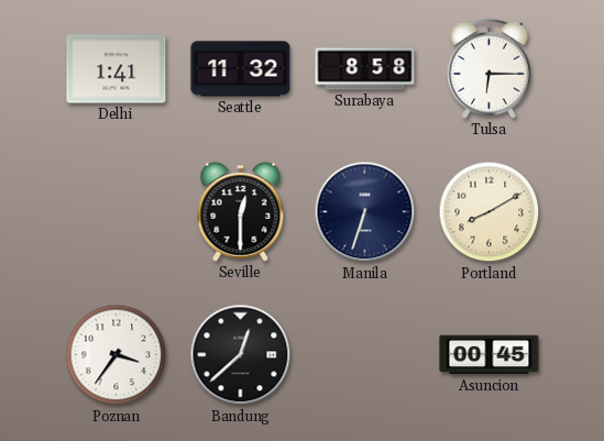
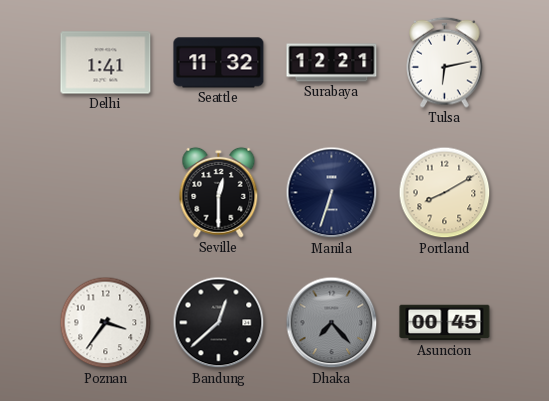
Surabaya: 8:58 -> 12:21 (332, 63)
Tulsa: 6:15 -> 6:13 (445, 62)
Dhaka: none -> 7:23 (332, 323)
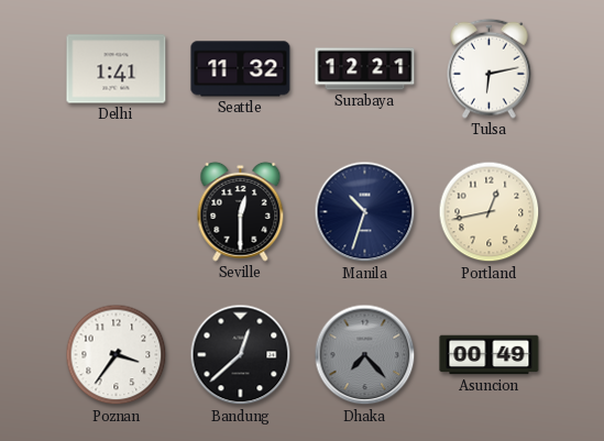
Manila: 6:33 -> 10:33 (365, 212)
Portland: 8:10 -> 12:43 (490, 212)
Asuncion: 00:45 -> 00:49 (490, 355)
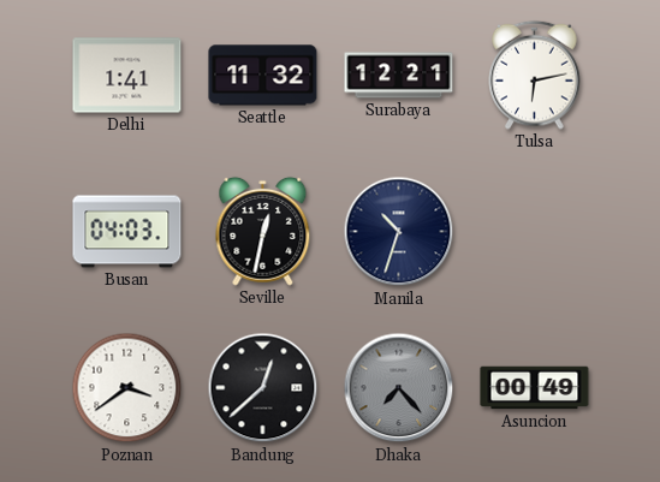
Busan: none -> 04:03 (127, 232)
Seville: 12:30 -> 12:32 (263, 231)
Portland: 12:43 -> none (490, 212)
Poznan: 3:36 -> 3:39 (127, 388)
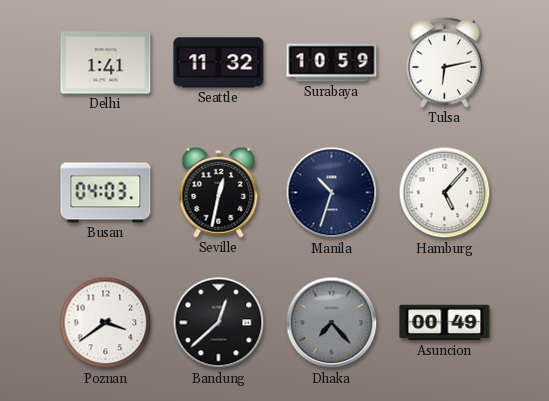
Surabaya: 12:21 -> 10:59 (332, 63)
Hamburg: none -> 5:07 (445, 193)
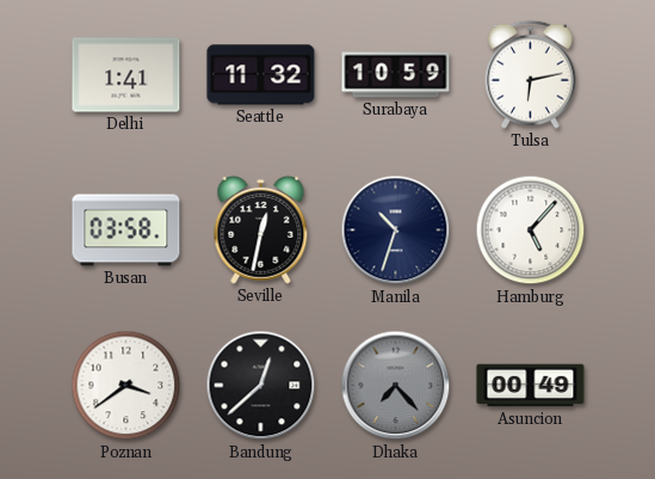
Busan: 04:03 -> 03:58 (126, 231)
